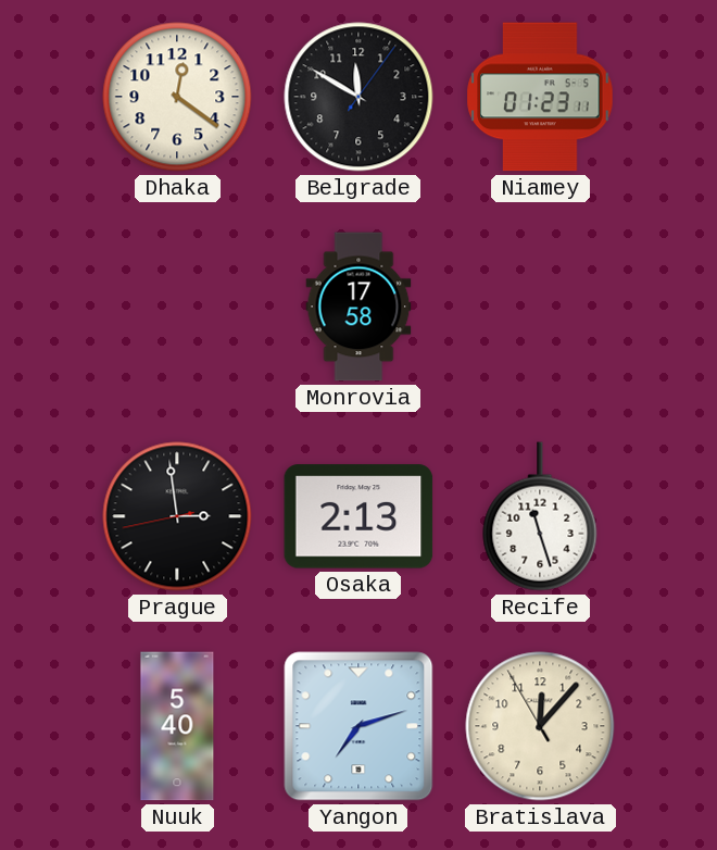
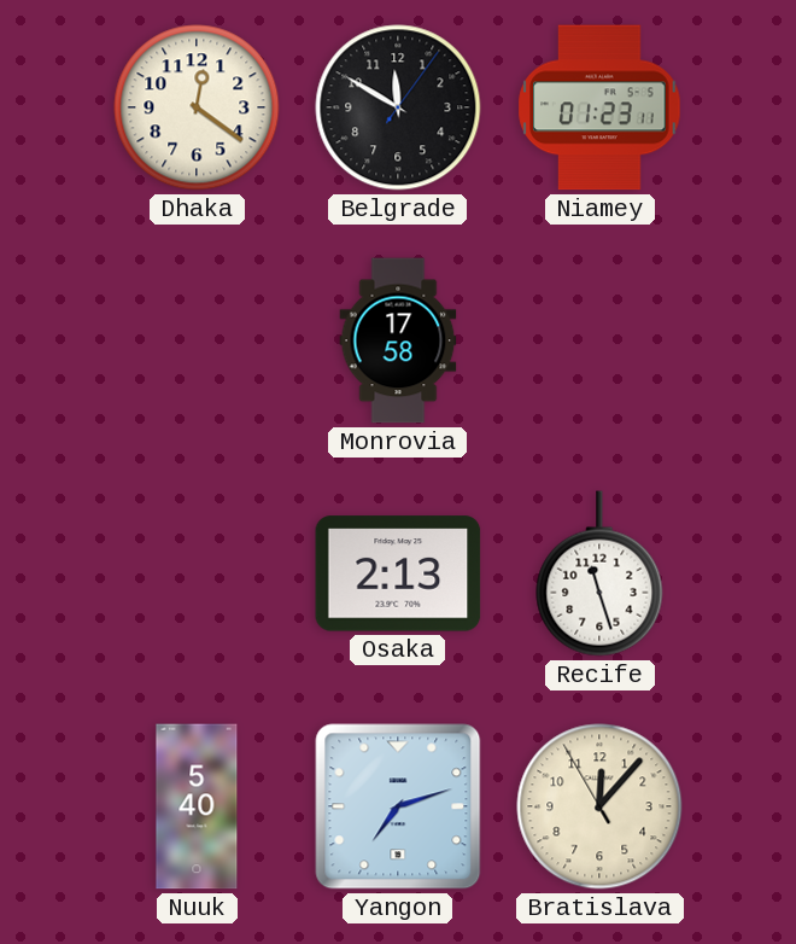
Prague: 2:58 -> none (177, 516)
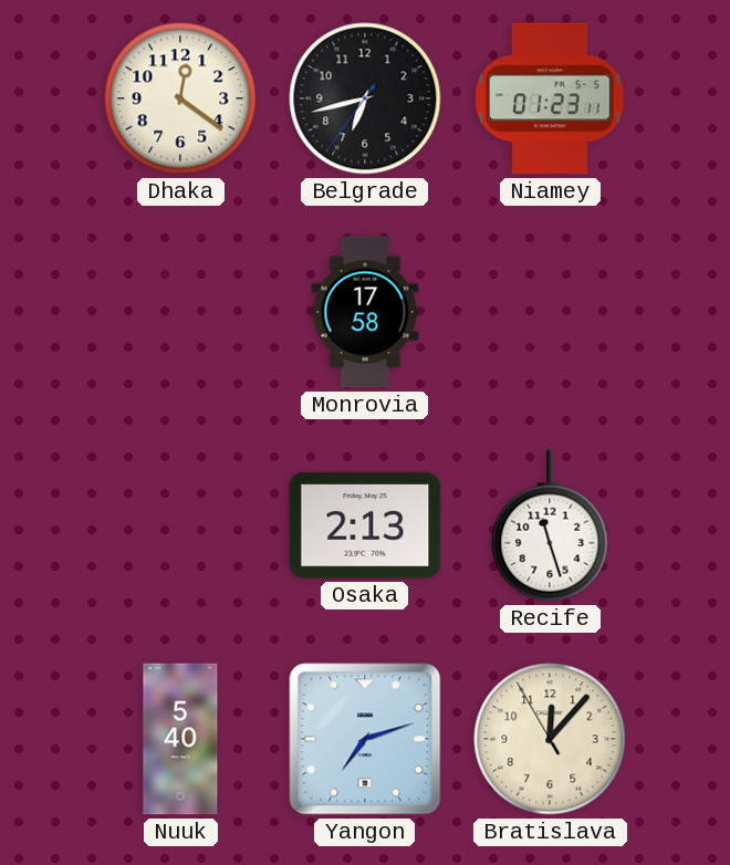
Belgrade: 11:50 -> 6:42 (365, 98)
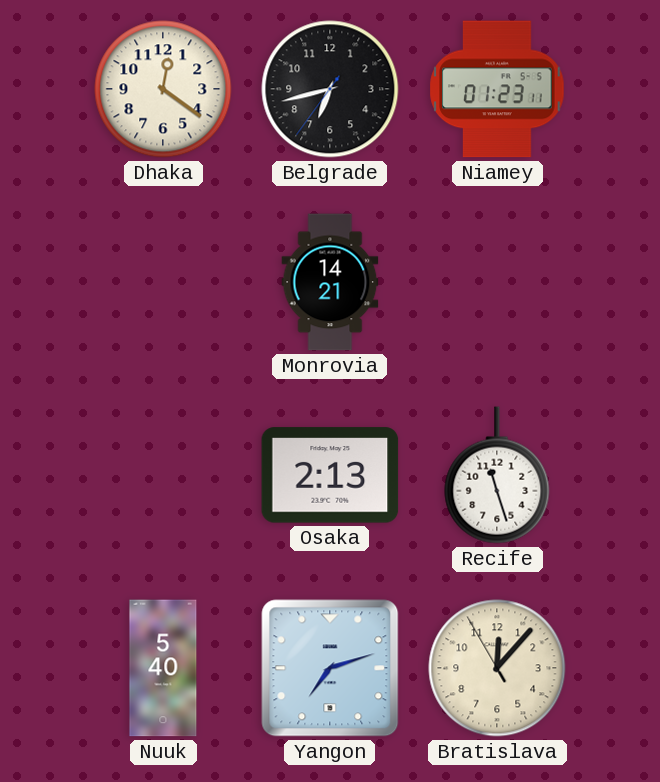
Monrovia: 17:58 -> 14:21 (330, 282)
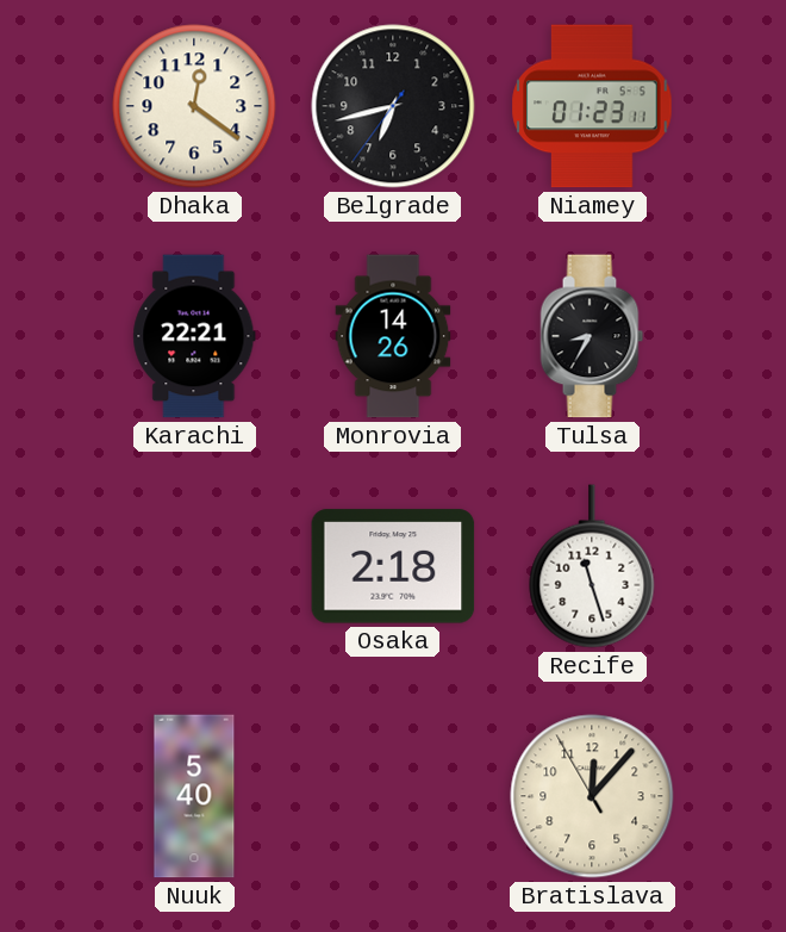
Karachi: none -> 22:21 (194, 336)
Monrovia: 14:21 -> 14:26 (393, 336)
Tulsa: none -> 8:35 (592, 336)
Osaka: 2:13 -> 2:18 (393, 566)
Yangon: 7:12 -> none (330, 668)
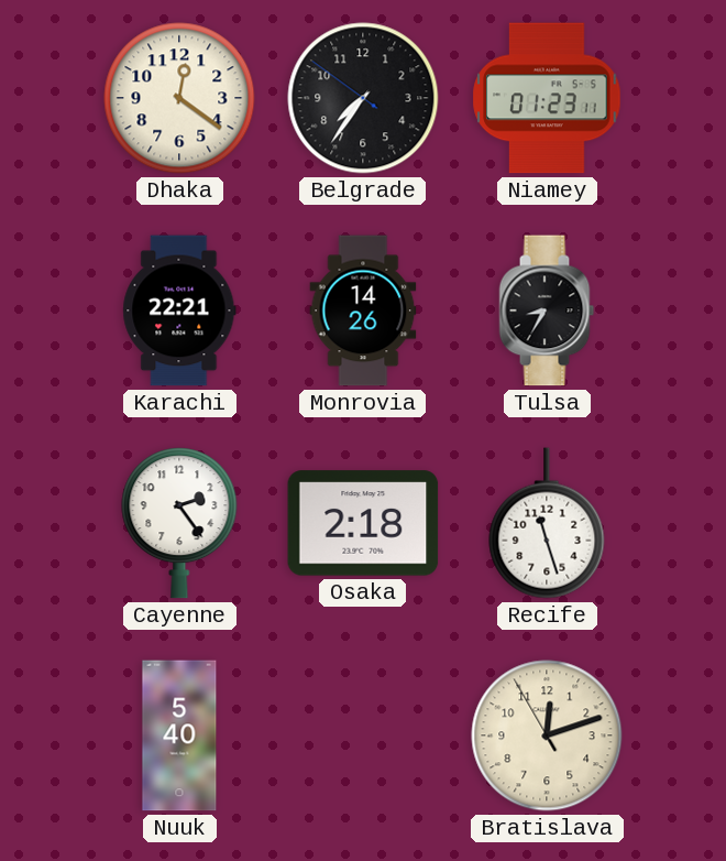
Belgrade: 6:42 -> 7:35 (363, 98)
Cayenne: none -> 2:24 (179, 523)
Bratislava: 12:06 -> 12:11 (547, 735)
